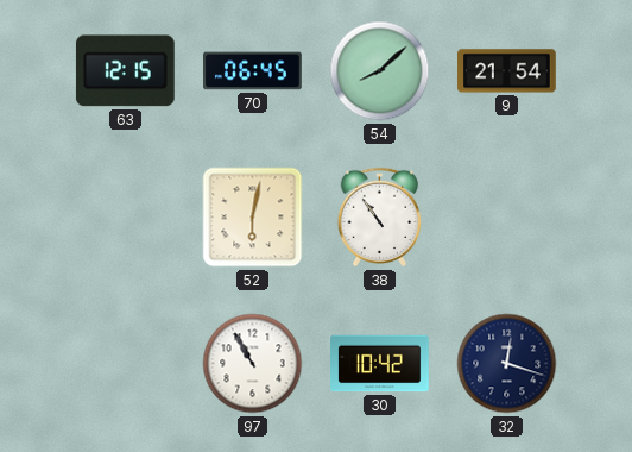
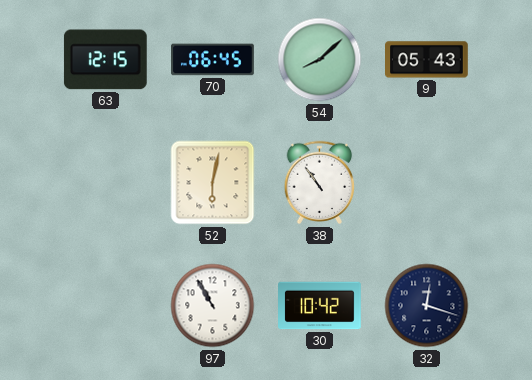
9: 21:54 -> 05:43 (427, 60)
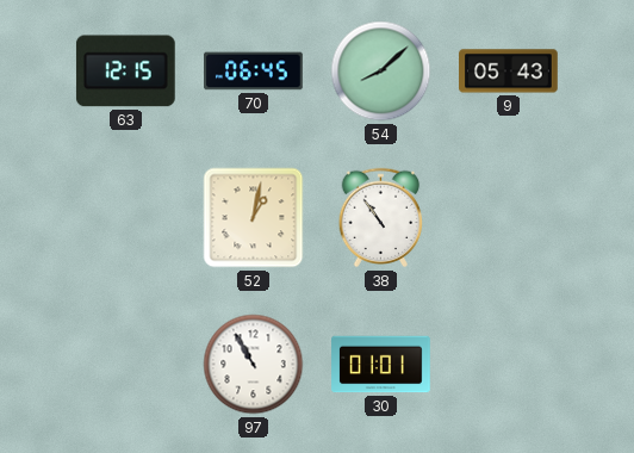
52: 6:02 -> 1:02 (254, 218)
30: 10:42 -> 01:01 (381, 365)
32: 12:18 -> none (427, 306)
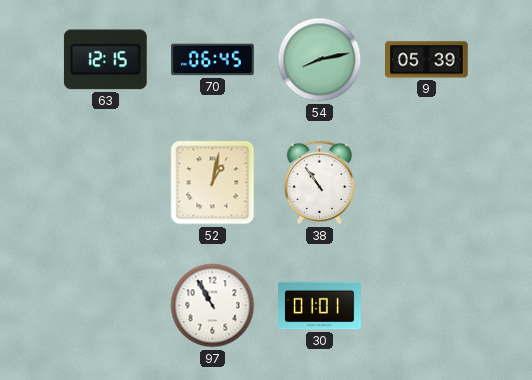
54: 8:08 -> 8:13 (320, 60)
9: 05:43 -> 05:39 (427, 60)
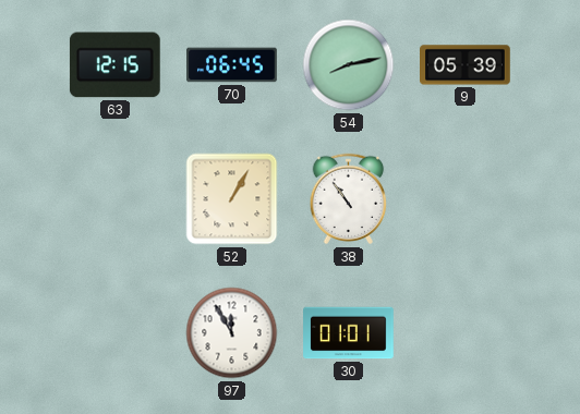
52: 1:02 -> 1:05 (232, 199)
97: 10:55 -> 11:55 (232, 333)
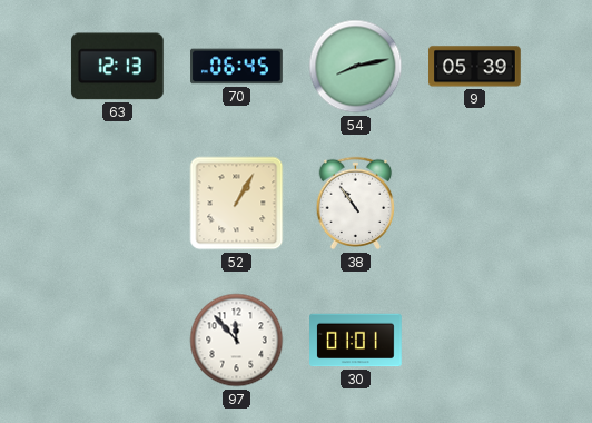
63: 12:15 -> 12:13 (117, 67)
97: 11:55 -> 11:53 (237, 341)
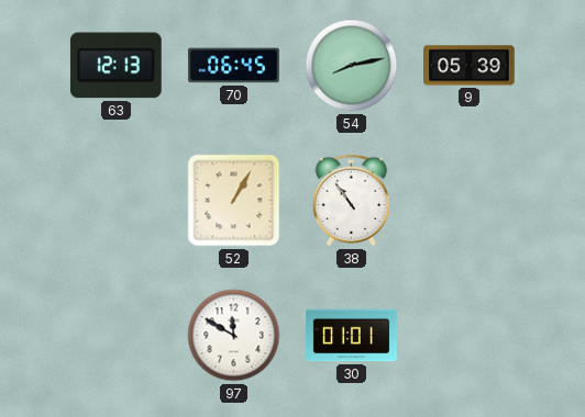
97: 11:53 -> 11:50 (234, 336)
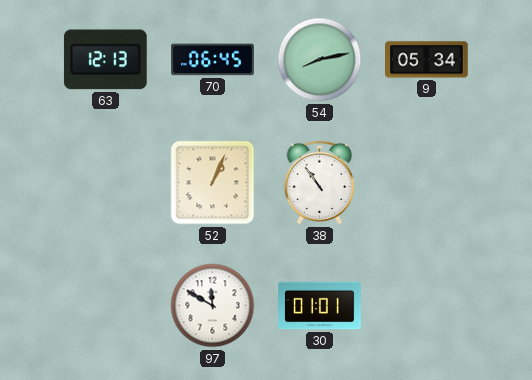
9: 05:39 -> 05:34 (427, 60)
52: 1:05 -> 1:04 (213, 183)
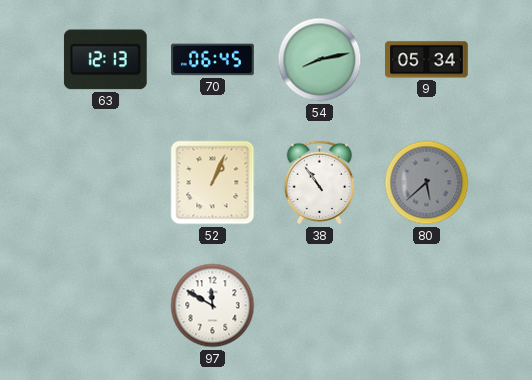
80: none -> 5:38 (427, 183)
30: 01:01 -> none (320, 306)
